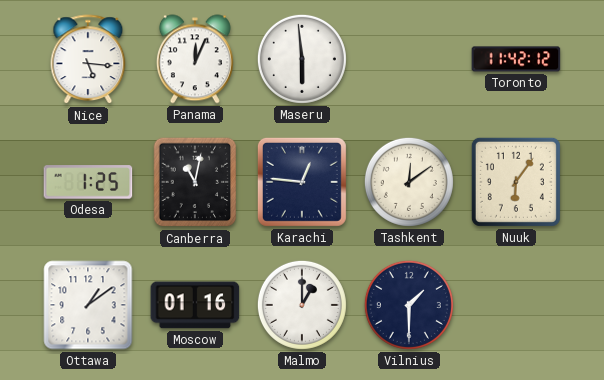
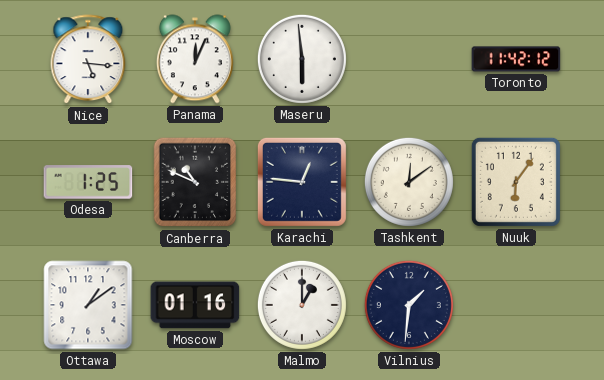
Canberra: 11:02 -> 10:49 (195, 182)
Vilnius: 1:30 -> 1:31 (409, 305)
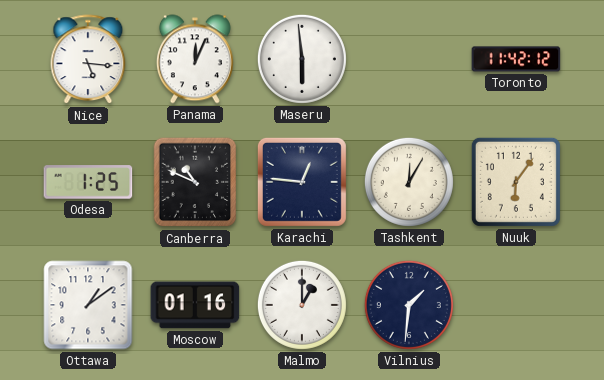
Tashkent: 12:09 -> 12:05 (409, 182)
